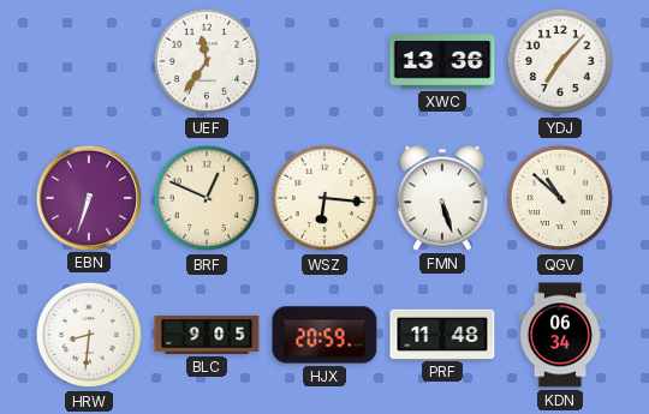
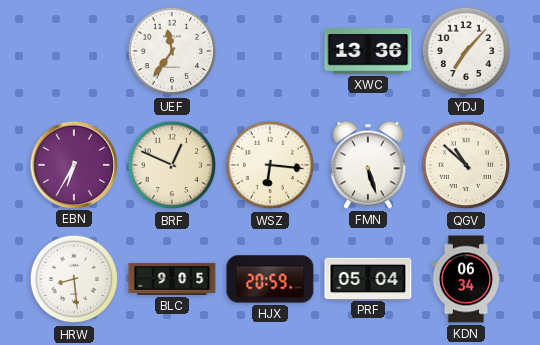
EBN: 6:33 -> 6:35 (73, 164)
HRW: 8:31 -> 8:29 (74, 279)
PRF: 11:48 -> 05:04 (368, 278)
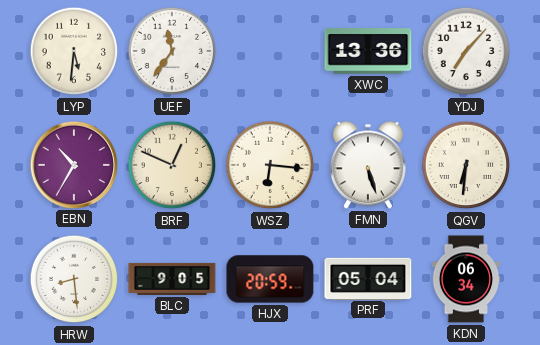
LYP: none -> 5:31 (74, 51)
EBN: 6:35 -> 10:35 (73, 164)
QGV: 10:52 -> 6:31 (466, 165)
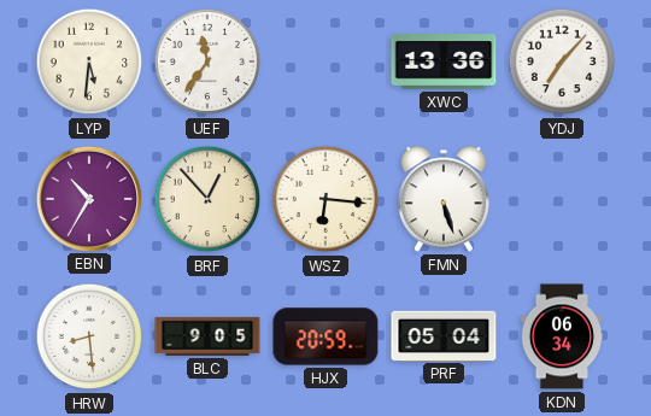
BRF: 12:49 -> 12:53 (207, 199)
QGV: 6:31 -> none (466, 165)
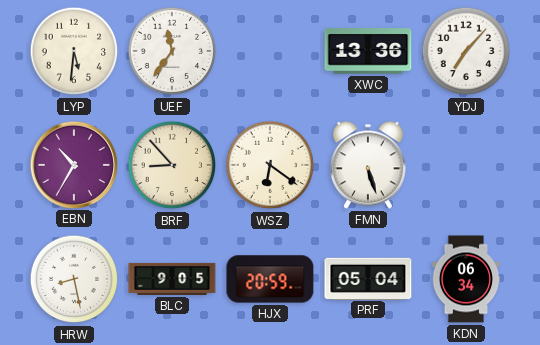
BRF: 12:53 -> 8:53 (172, 165)
WSZ: 6:16 -> 6:21 (270, 165)
HRW: 8:29 -> 8:28 (74, 279)
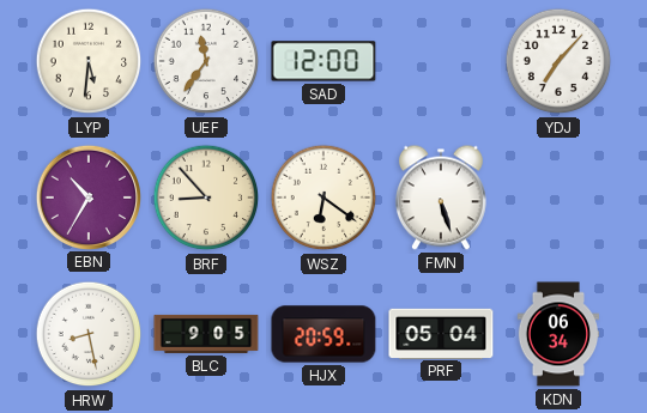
SAD: none -> 12:00 (323, 61)
XWC: 13:36 -> none (368, 51)
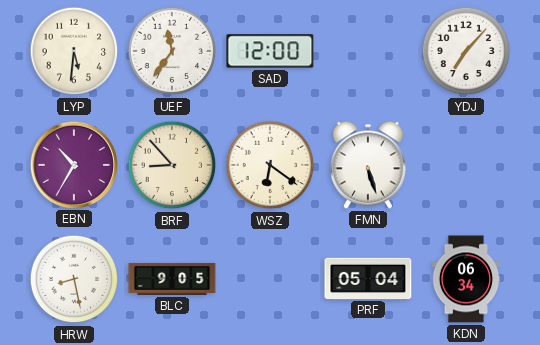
HJX: 20:59 -> none (323, 334)
